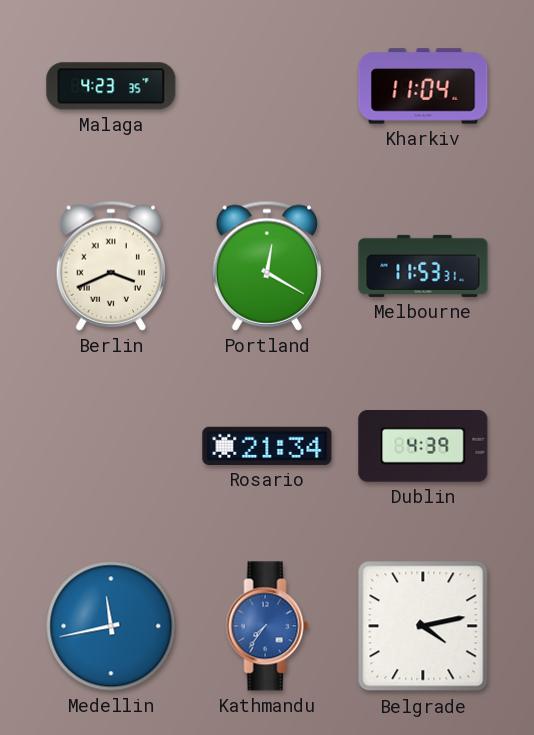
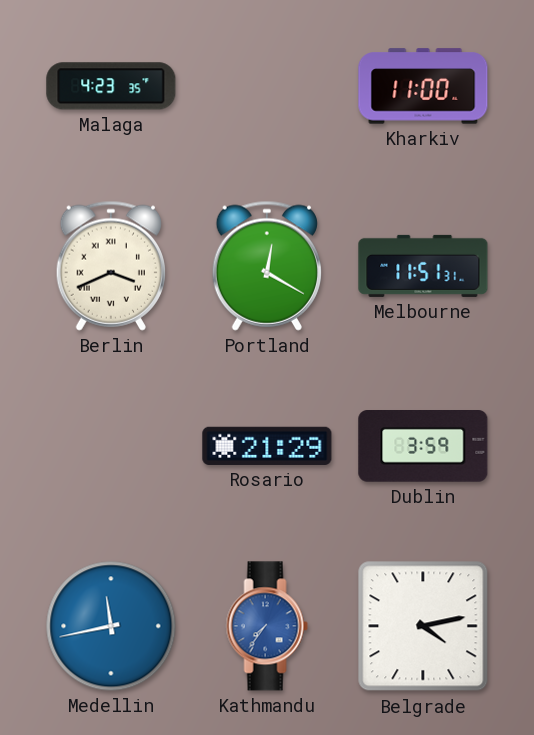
Kharkiv: 11:04 -> 11:00 (423, 86)
Melbourne: 11:53 -> 11:51 (423, 266)
Rosario: 21:34 -> 21:29 (267, 446)
Dublin: 4:39 -> 3:59 (423, 447)
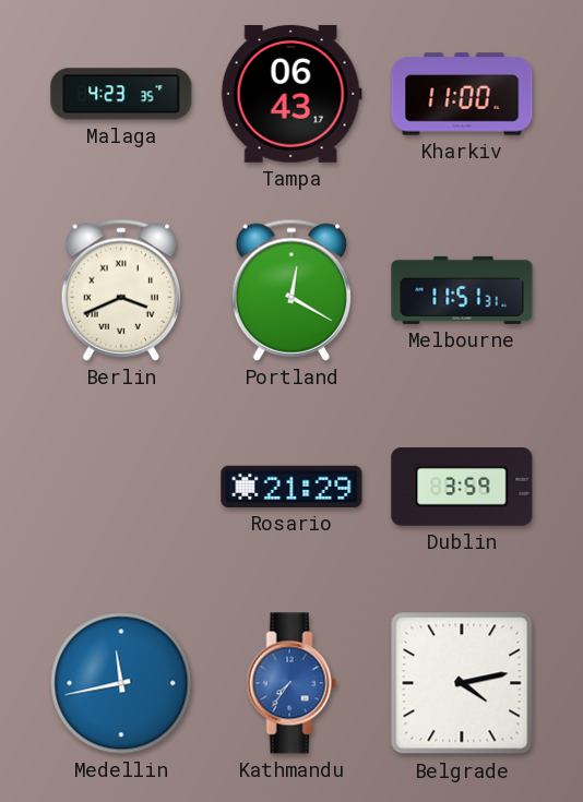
Tampa: none -> 06:43 (291, 94)
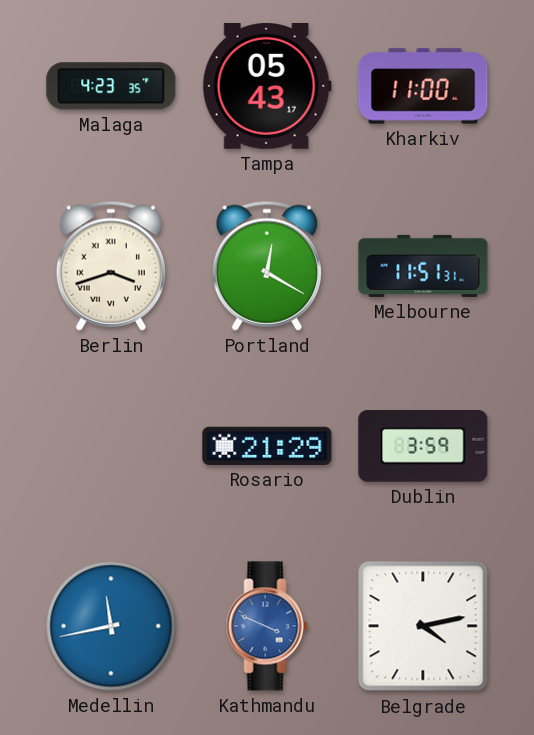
Tampa: 06:43 -> 05:43 (267, 86)
Berlin: 3:41 -> 3:42 (111, 266)
Kathmandu: 7:36 -> 3:49 (267, 626)
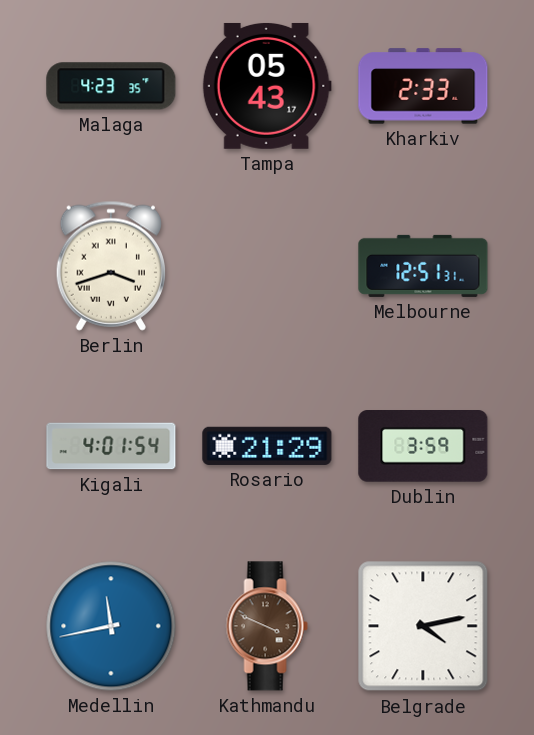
Kharkiv: 11:00 -> 2:33 (423, 86)
Portland: 12:20 -> none (267, 266)
Melbourne: 11:51 -> 12:51 (423, 266)
Kigali: none -> 4:01 (111, 446)
Kathmandu dial: blue -> brown (267, 626)
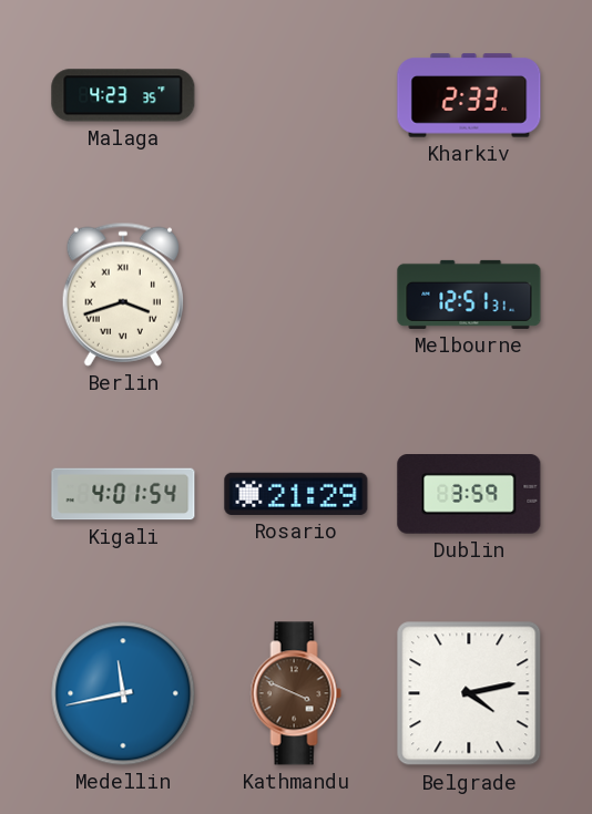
Tampa: 05:43 -> none (267, 86)
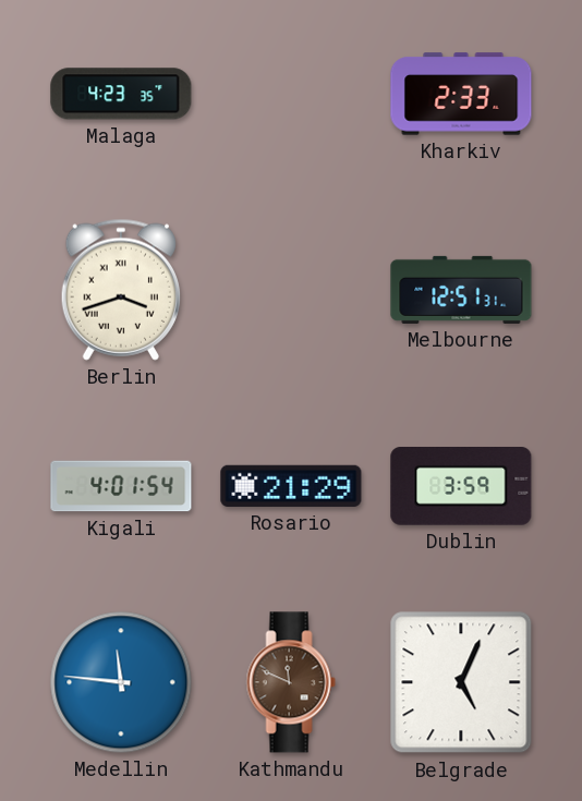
Medellin: 11:43 -> 11:46 (121, 682)
Kathmandu: 3:49 -> 11:49 (291, 682)
Belgrade: 4:13 -> 5:04 (461, 682)
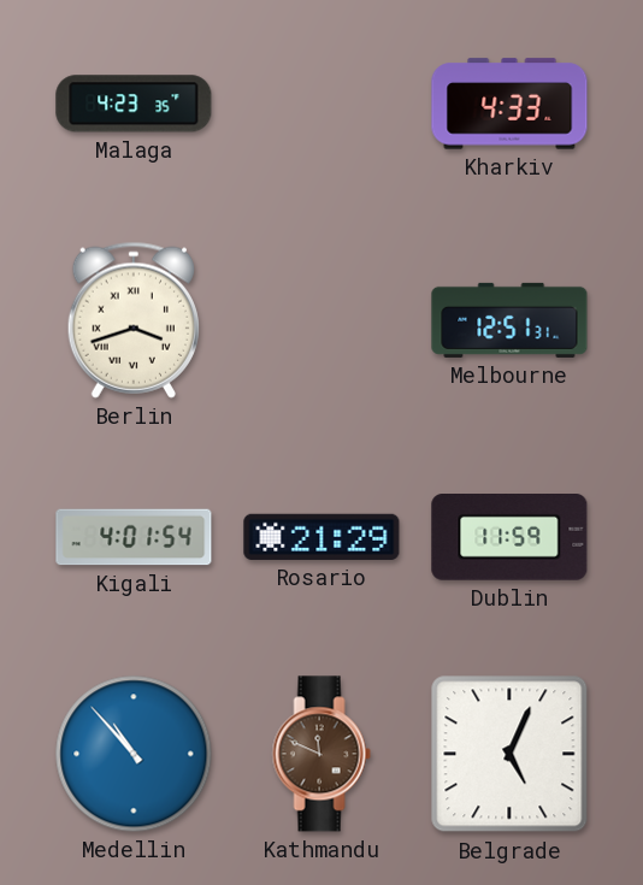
Kharkiv: 2:33 -> 4:33 (509, 104)
Dublin: 3:59 -> 11:59 (509, 538)
Medellin: 11:46 -> 10:53 (134, 754)
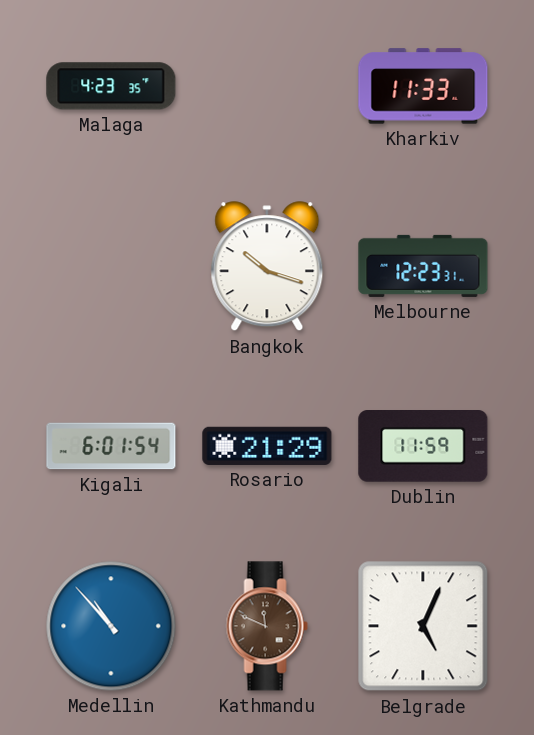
Kharkiv: 4:33 -> 11:33 (423, 86)
Berlin: 3:42 -> none (134, 320)
Bangkok: none -> 10:18 (267, 267)
Melbourne: 12:51 -> 12:23 (423, 266)
Kigali: 4:01 -> 6:01 (111, 446)
